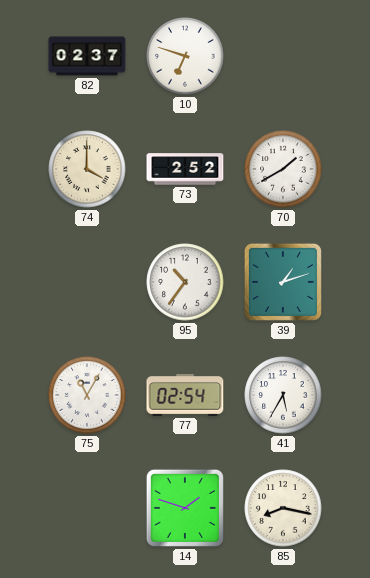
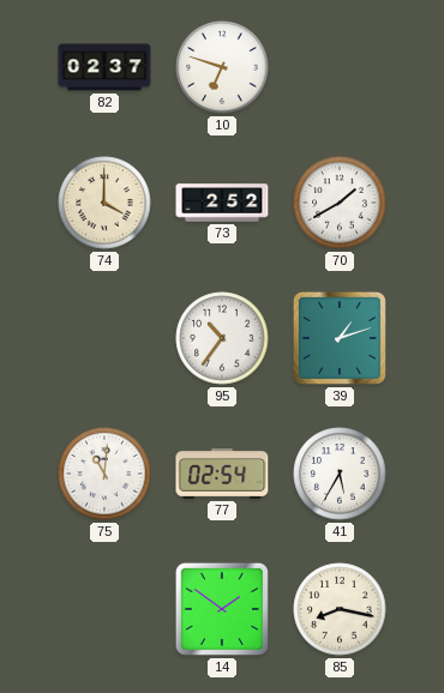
75: 11:05 -> 11:01 (104, 474)
14: 1:48 -> 1:51 (222, 609)
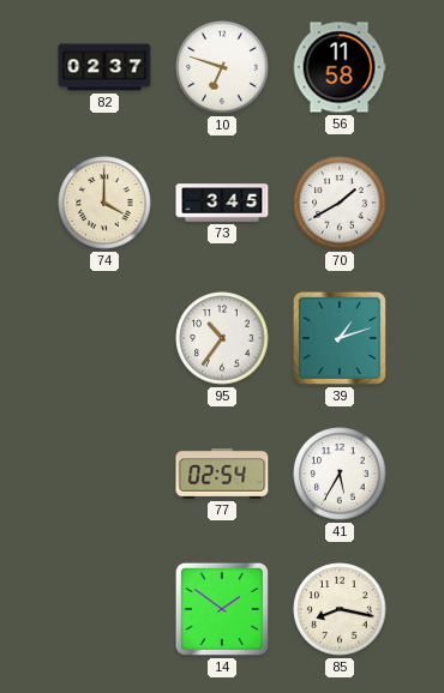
56: none -> 11:58 (340, 67)
73: 2:52 -> 3:45 (222, 203)
75: 11:01 -> none (104, 474)
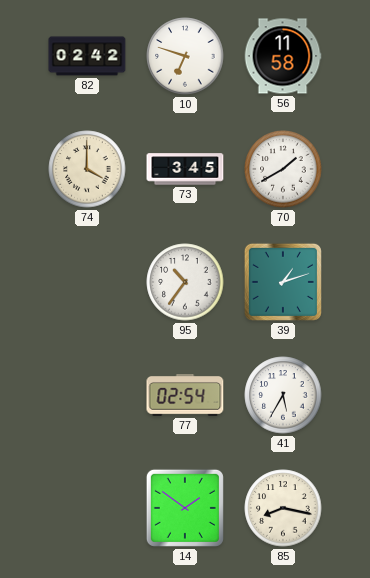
82: 02:37 -> 02:42 (87, 56)
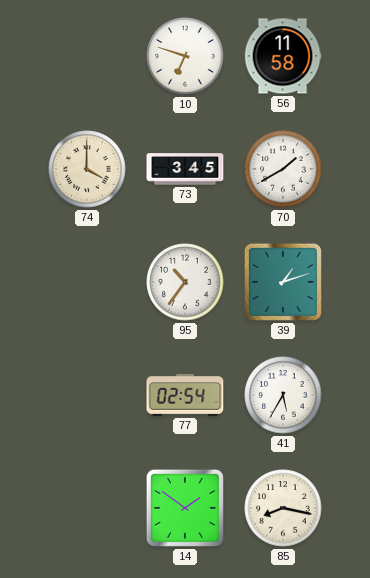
82: 02:42 -> none (87, 56)
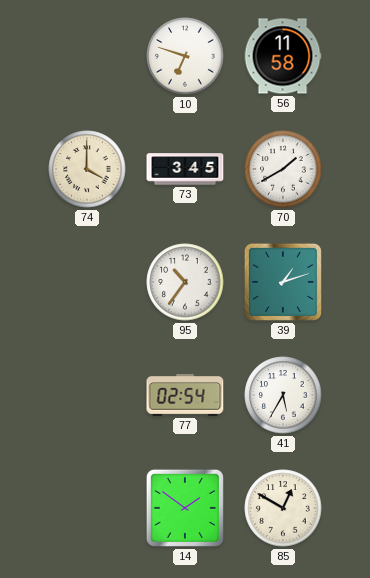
85: 8:17 -> 12:50 (283, 508)
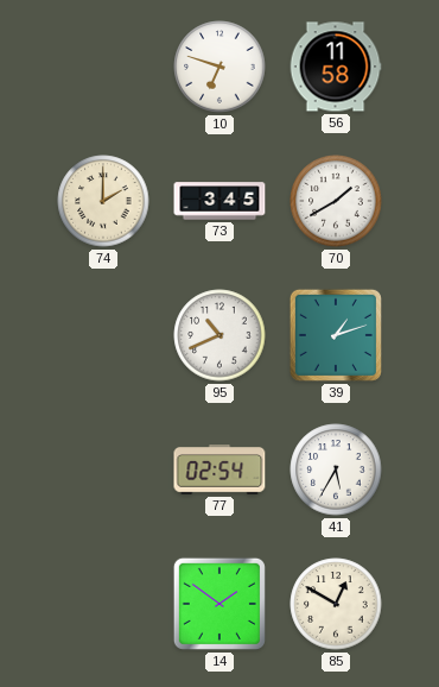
74: 4:00 -> 2:00 (103, 201)
95: 10:36 -> 10:41 (220, 335)
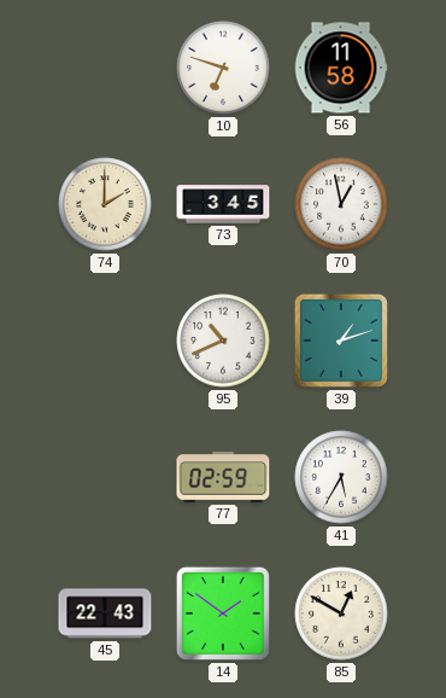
70: 1:40 -> 12:58 (341, 204)
77: 02:54 -> 02:59 (223, 478)
45: none -> 22:43 (105, 613)
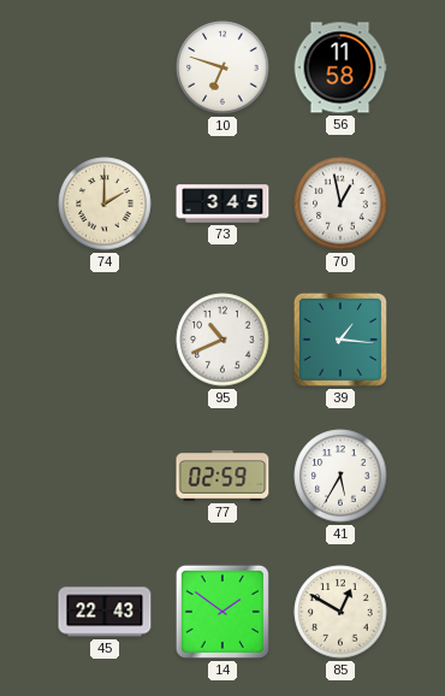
39: 1:12 -> 1:16 (340, 340)
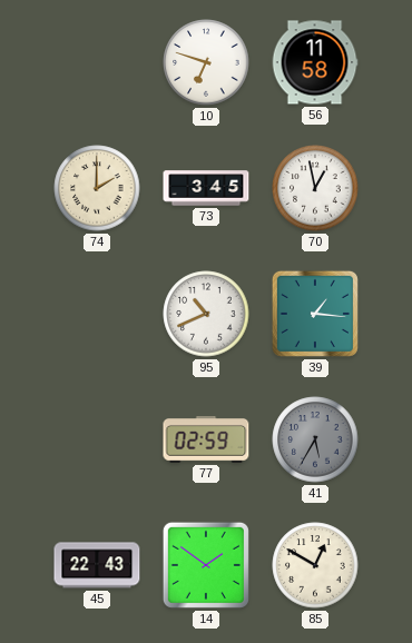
41 dial: white -> grey (315, 439)
